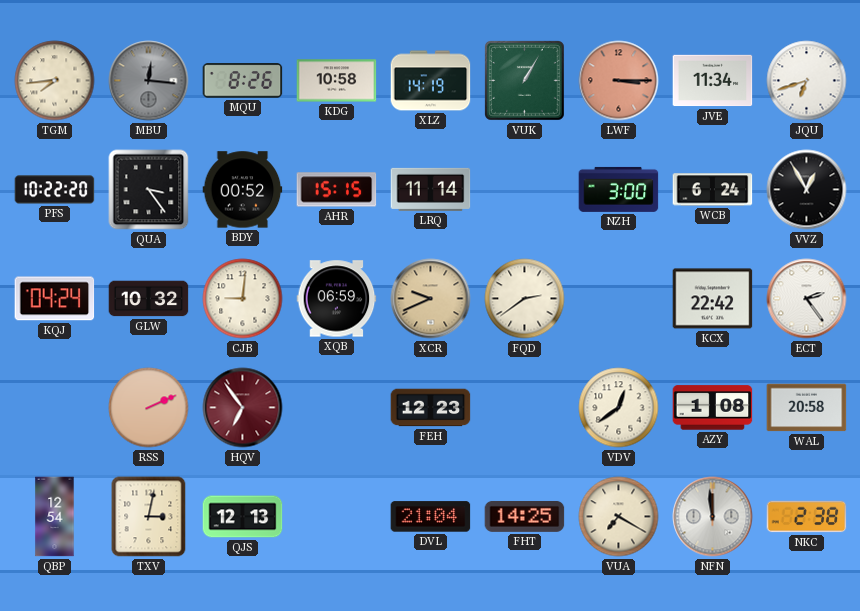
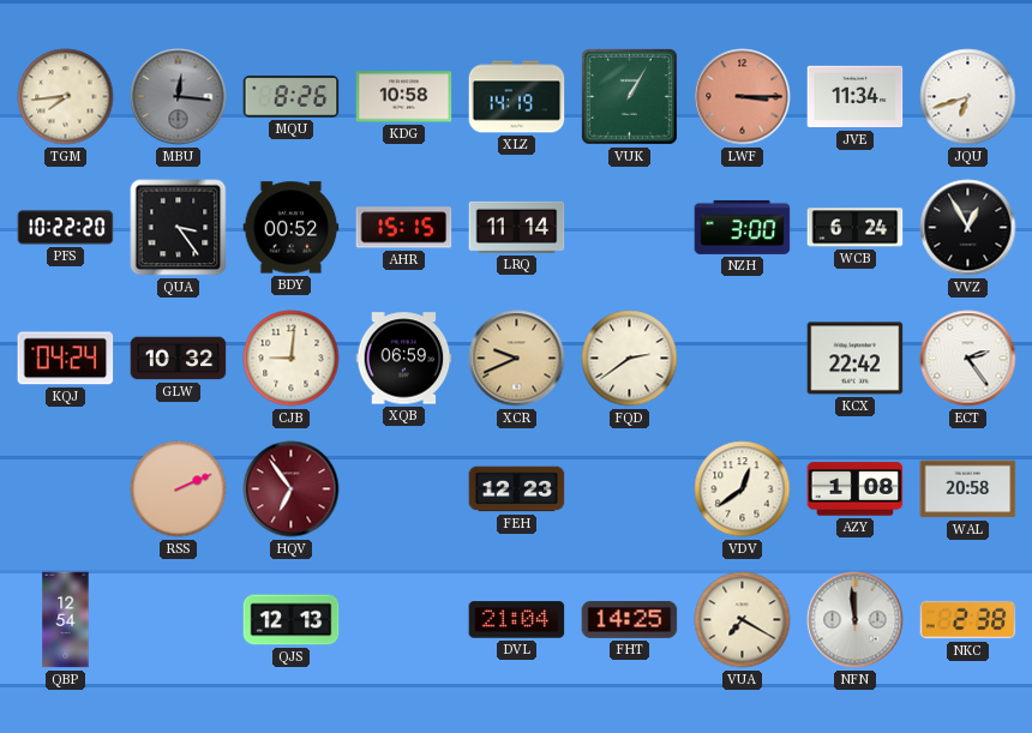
TXV: 3:02 -> none (149, 517)
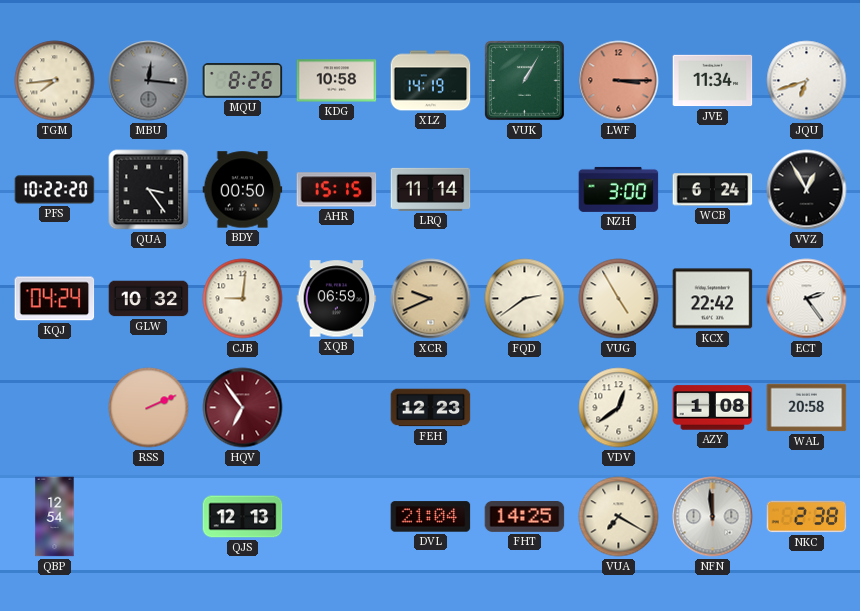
BDY: 00:52 -> 00:50 (243, 190)
VUG: none -> 4:55 (619, 299)
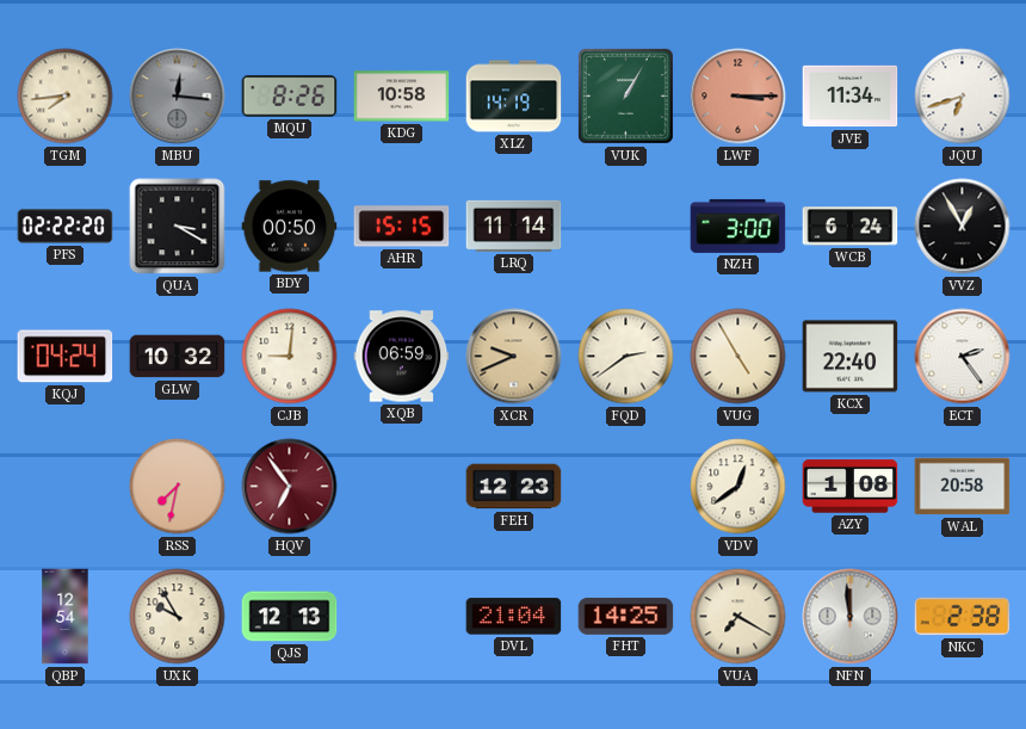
PFS: 10:22 -> 02:22 (66, 227)
QUA: 3:24 -> 3:20 (178, 227)
KCX: 22:42 -> 22:40 (851, 357)
RSS: 2:11 -> 7:32 (178, 487)
UXK: none -> 9:55 (178, 617)
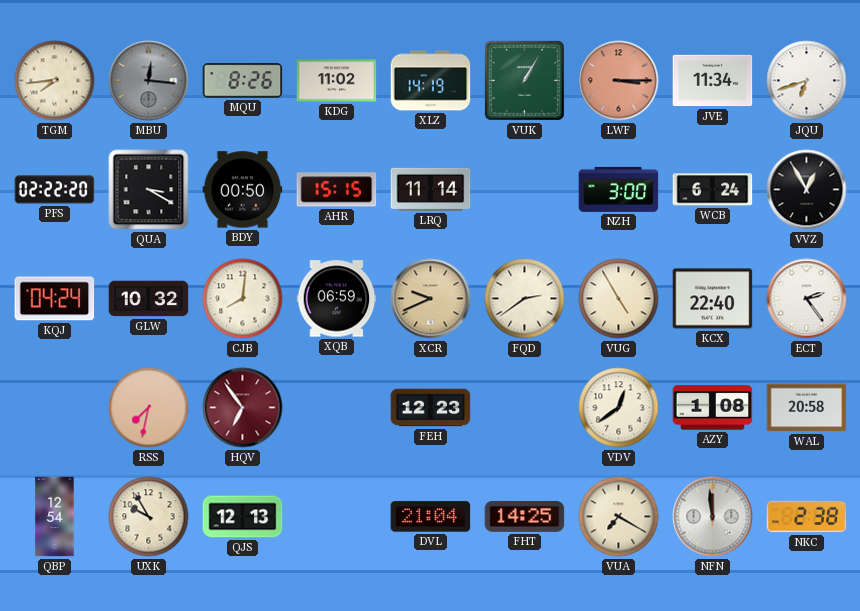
KDG: 10:58 -> 11:02 (337, 81)
CJB: 9:01 -> 8:01 (243, 299)
